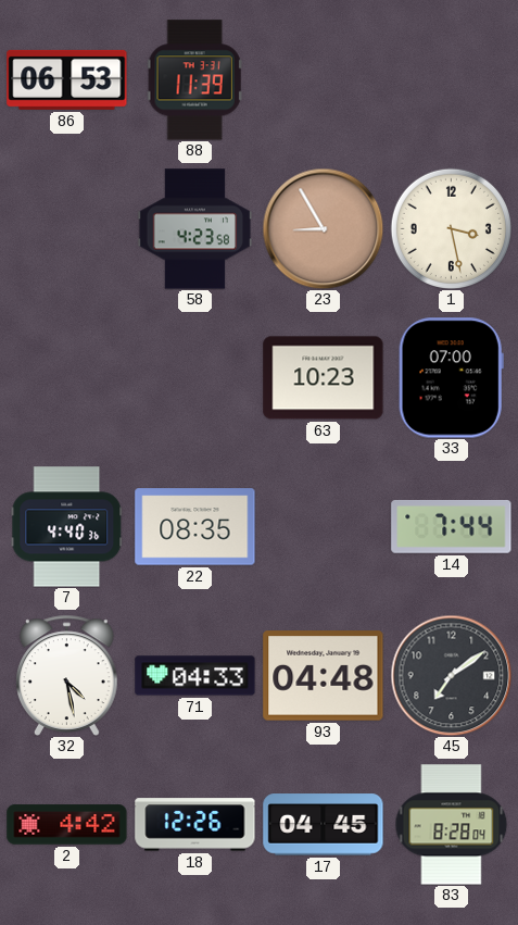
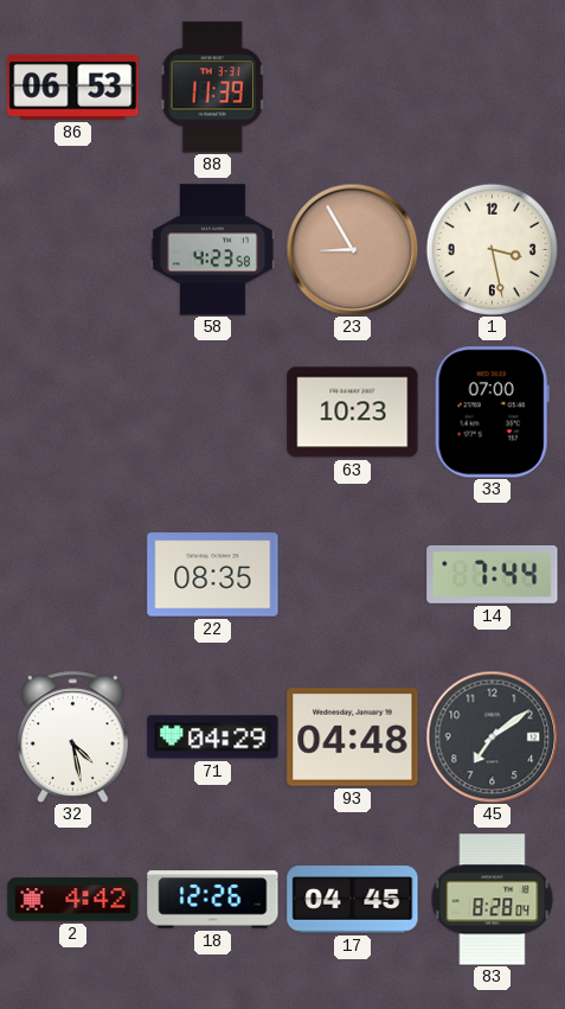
7: 4:40 -> none (67, 527)
71: 04:33 -> 04:29 (213, 737)
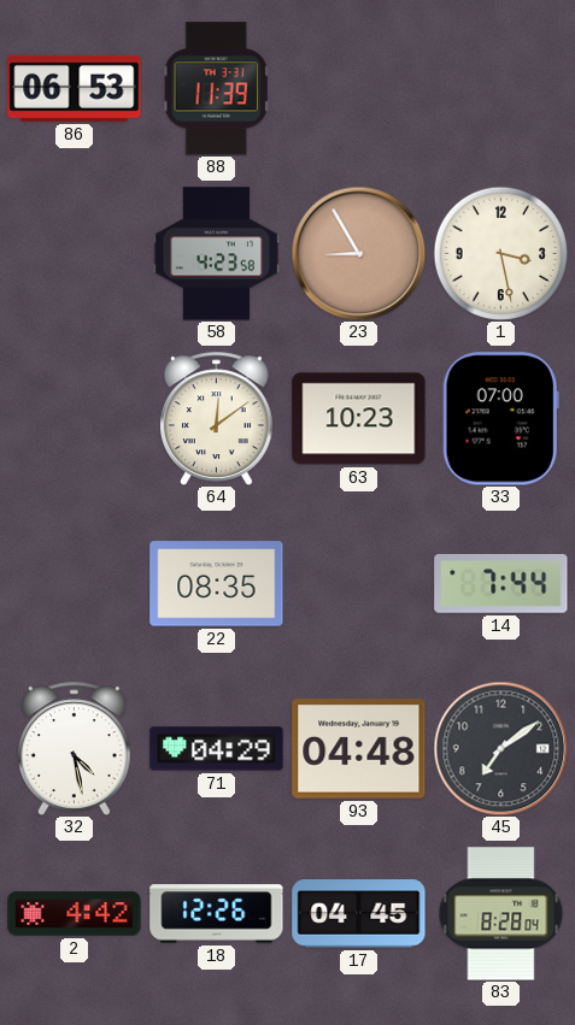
64: none -> 12:09 (217, 418)
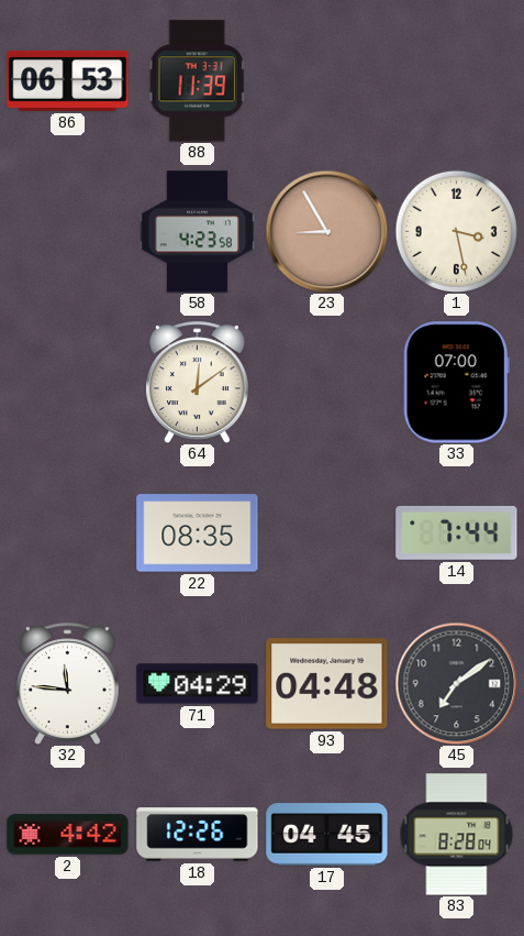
63: 10:23 -> none (359, 419)
32: 4:28 -> 11:46 (68, 683)
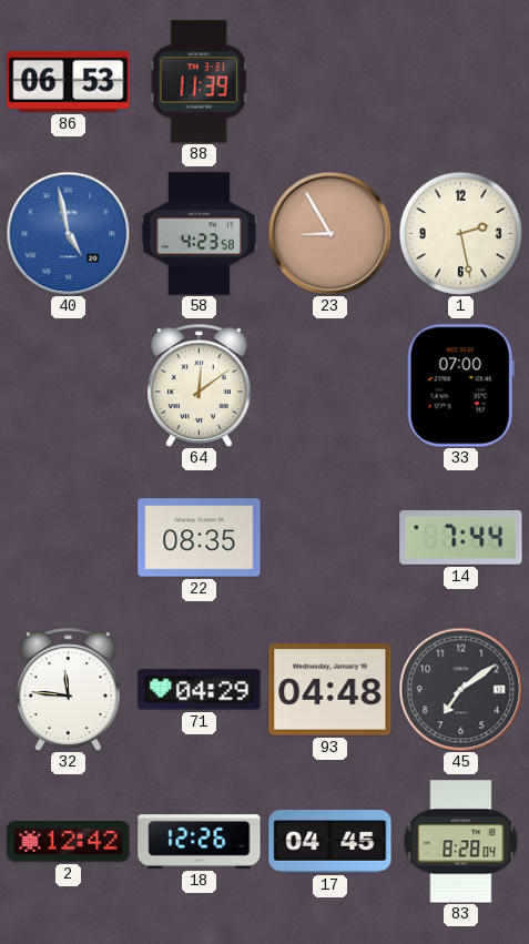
40: none -> 4:58 (68, 233)
1: 3:28 -> 2:28 (460, 233)
2: 4:42 -> 12:42 (69, 842)
